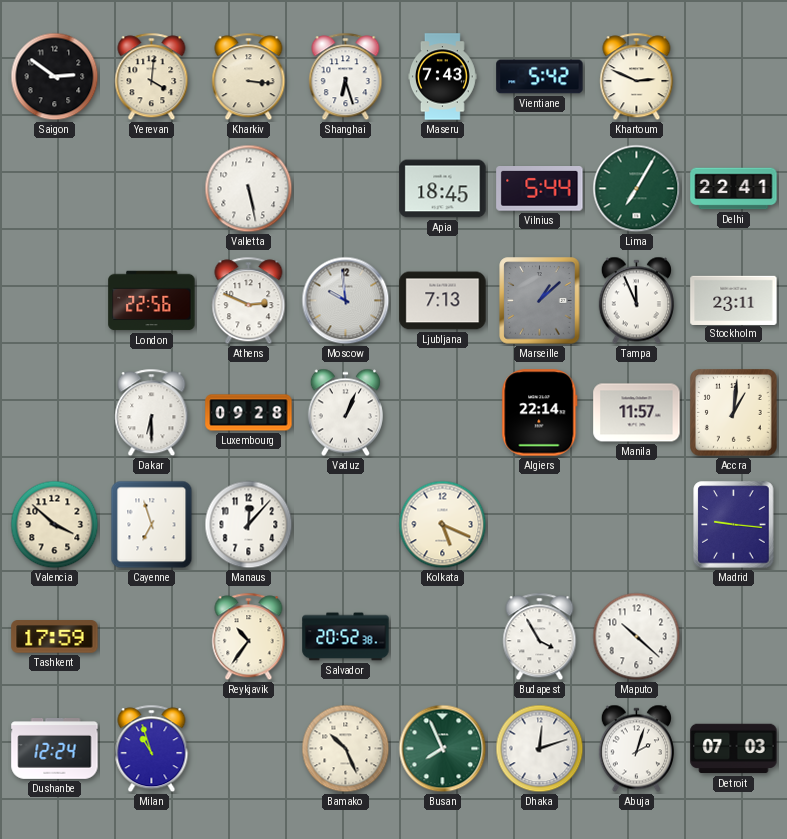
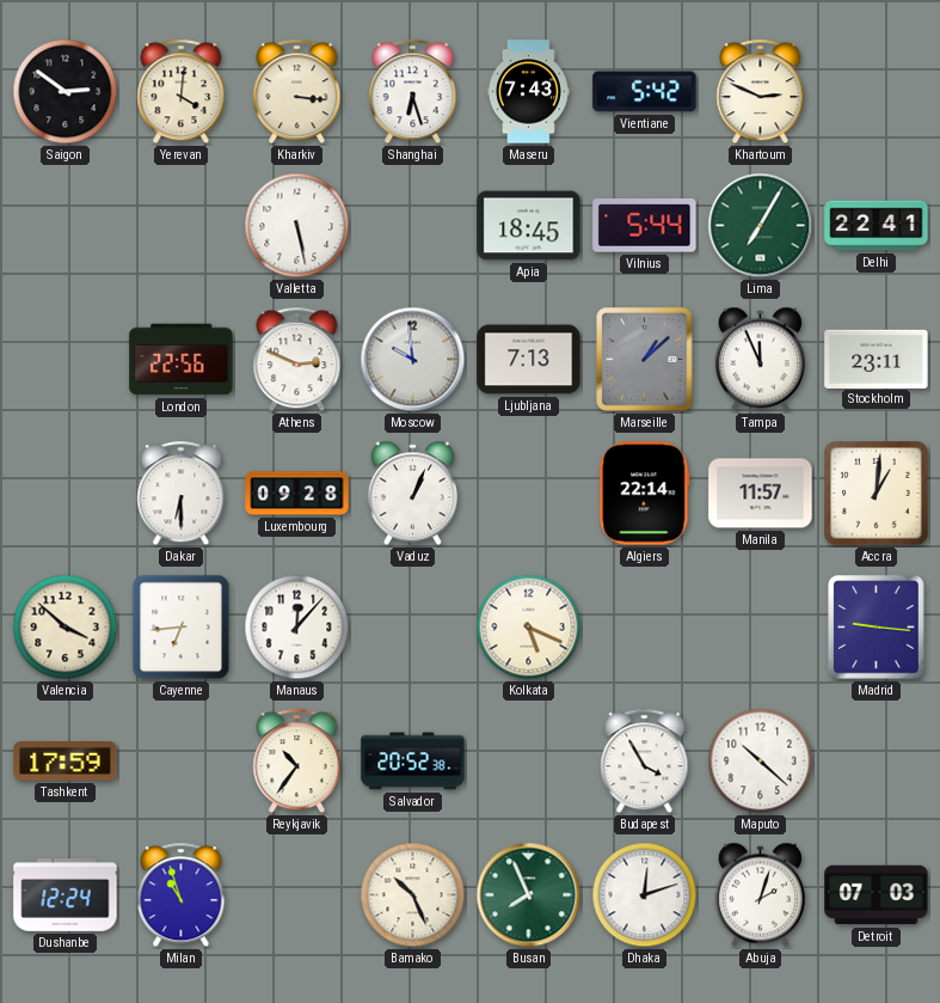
Cayenne: 6:57 -> 6:44 (182, 628)
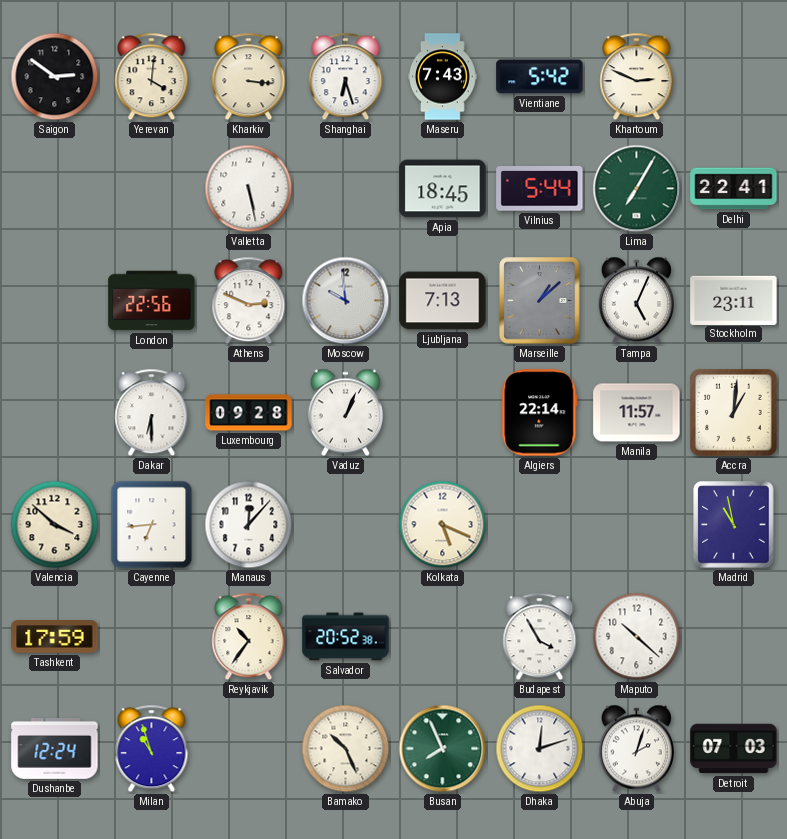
Tampa: 11:56 -> 5:04 (636, 301)
Madrid: 9:16 -> 10:58 (734, 525)
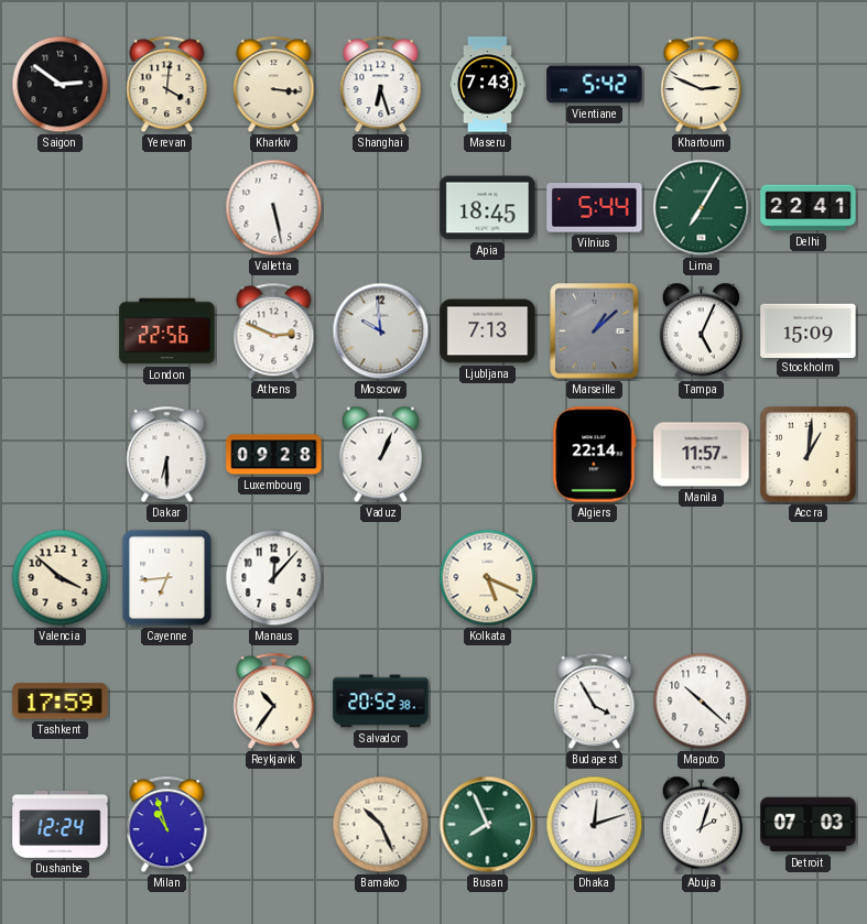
Stockholm: 23:11 -> 15:09 (809, 330)
Madrid: 10:58 -> none (734, 525)
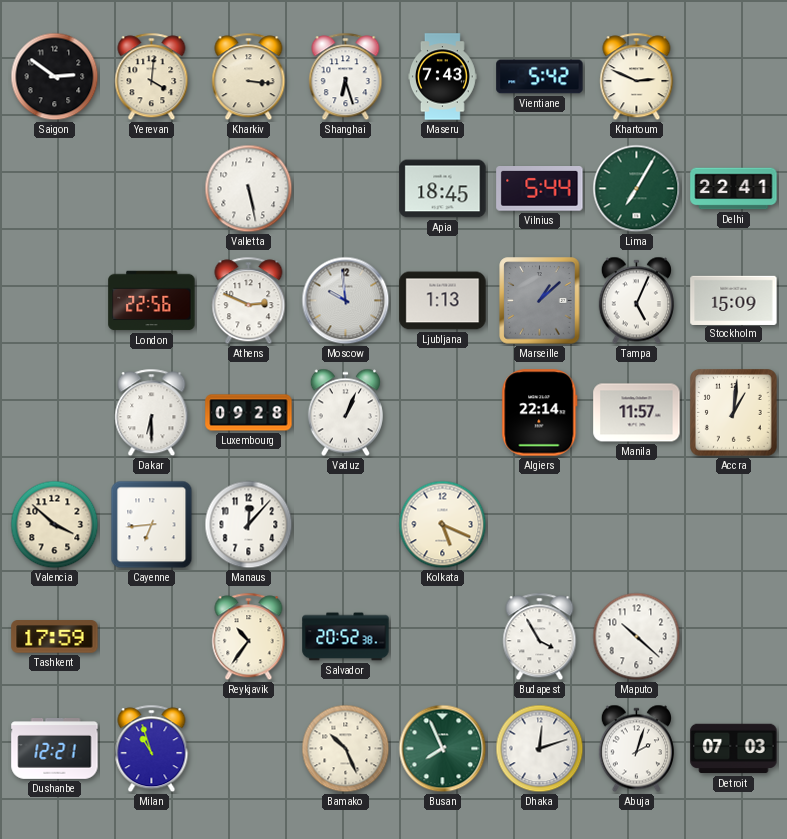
Ljubljana: 7:13 -> 1:13 (443, 301)
Dushanbe: 12:24 -> 12:21 (55, 749)
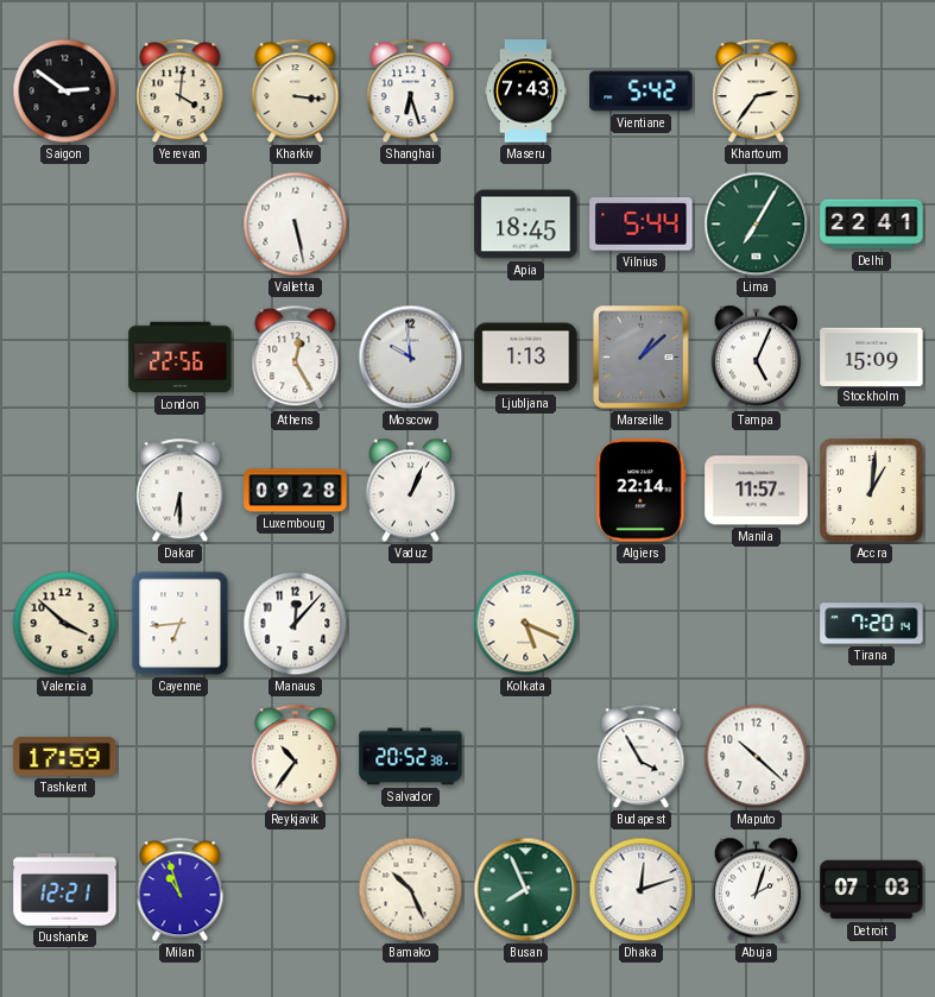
Khartoum: 2:49 -> 2:36 (757, 92)
Athens: 2:49 -> 12:25 (296, 358)
Tirana: none -> 7:20 (872, 624)
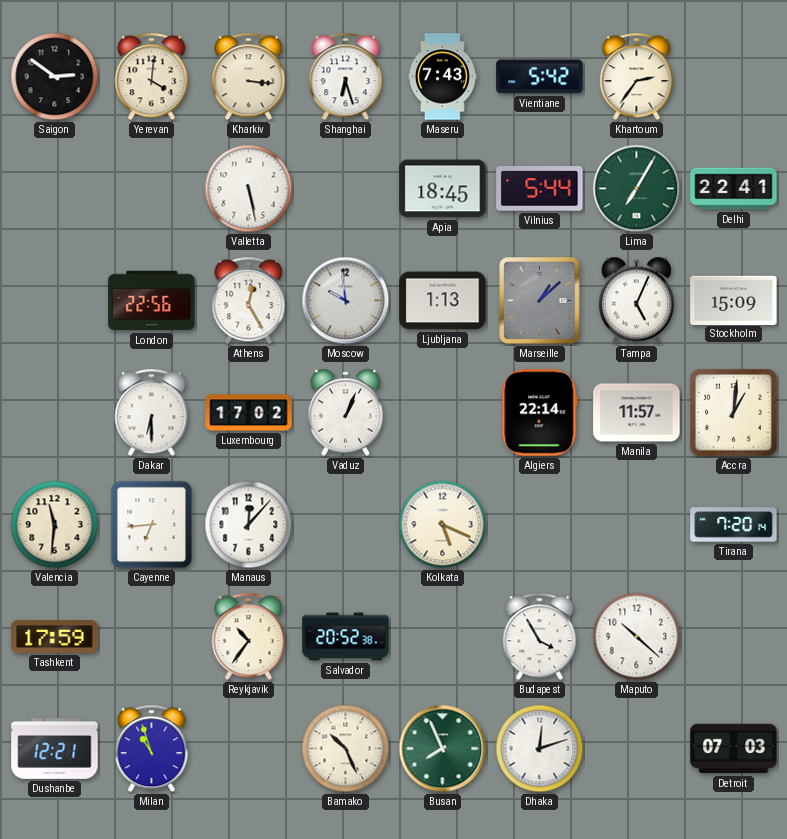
Luxembourg: 09:28 -> 17:02 (249, 413)
Valencia: 3:52 -> 11:31 (55, 525)
Abuja: 2:03 -> none (756, 890)
